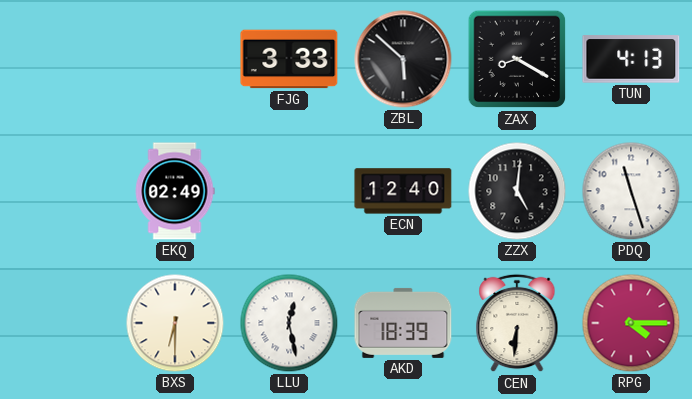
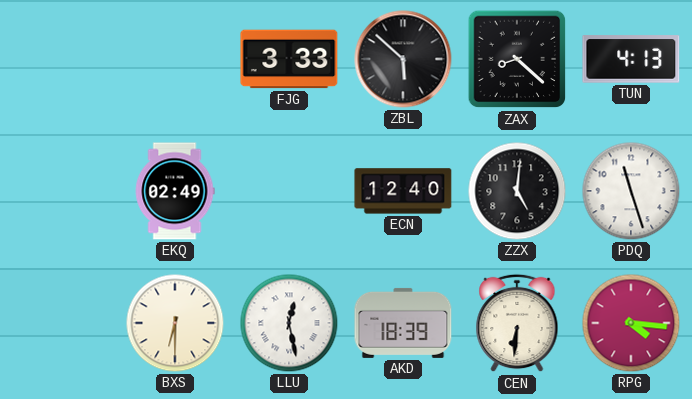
ZAX: 8:20 -> 8:22 (517, 59)
RPG: 4:15 -> 4:16 (631, 323)
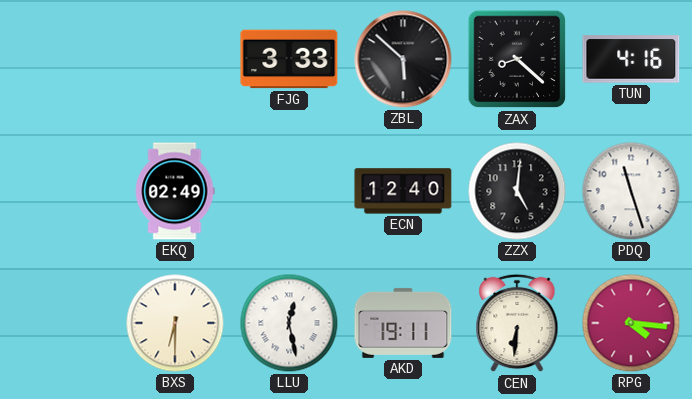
TUN: 4:13 -> 4:16 (631, 59)
AKD: 18:39 -> 19:11 (403, 323)
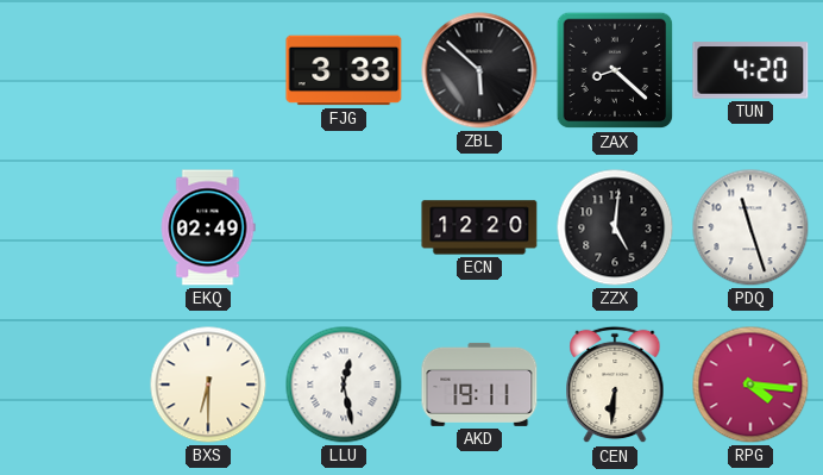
TUN: 4:16 -> 4:20 (750, 70)
ECN: 12:40 -> 12:20 (479, 227)
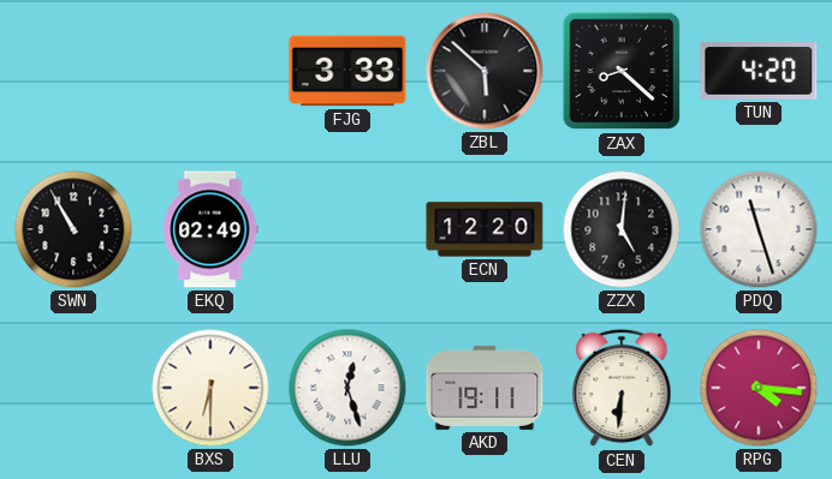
SWN: none -> 10:55 (73, 229)
LLU: 12:28 -> 12:27 (347, 388)
